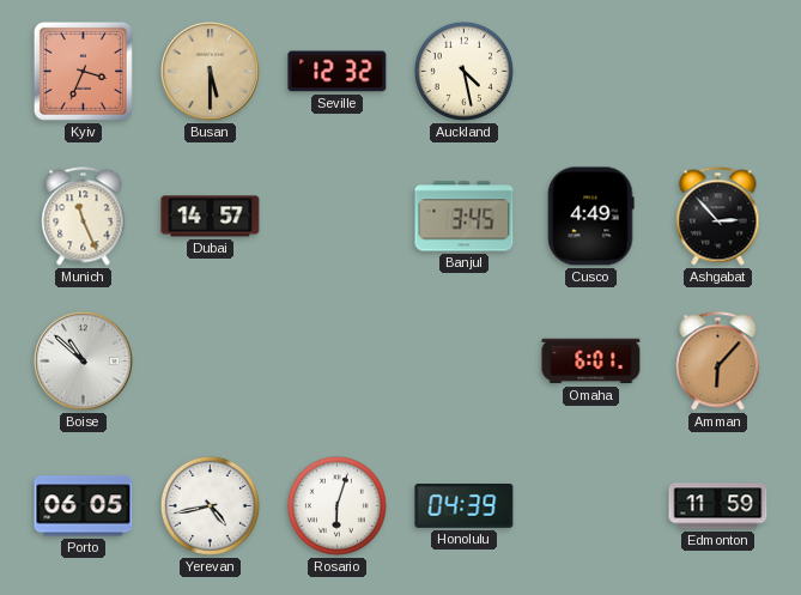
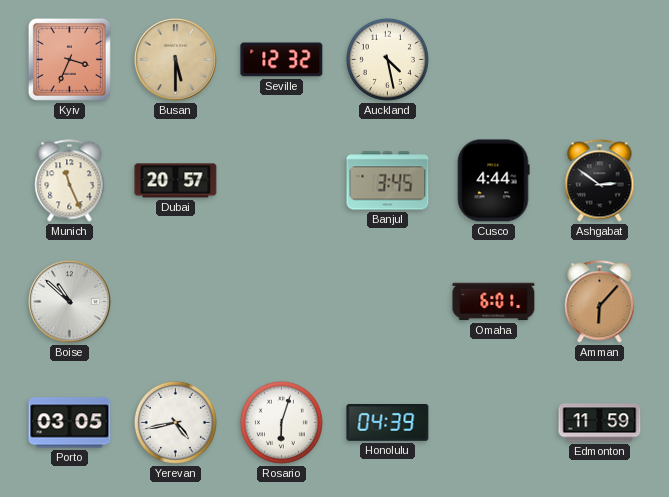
Dubai: 14:57 -> 20:57 (176, 181)
Cusco: 4:49 -> 4:44 (494, 181)
Ashgabat: 2:53 -> 2:51 (600, 181)
Porto: 06:05 -> 03:05 (70, 423)
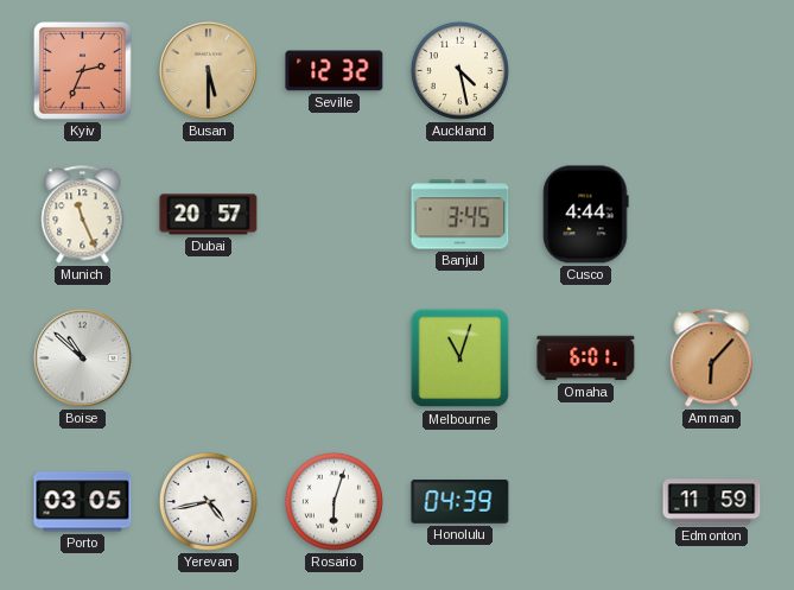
Kyiv: 3:34 -> 2:34 (82, 70)
Ashgabat: 2:51 -> none (600, 181)
Melbourne: none -> 11:03 (460, 359)
